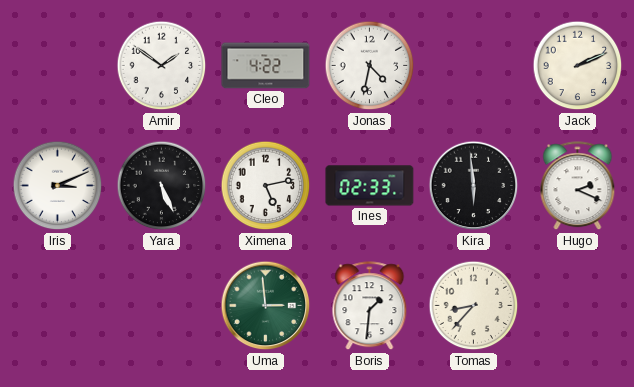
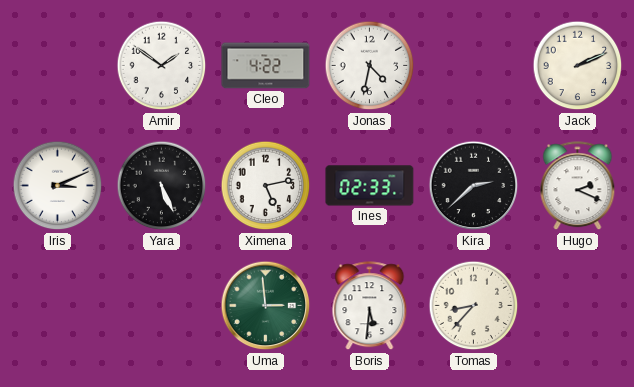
Kira: 5:59 -> 2:38 (474, 186)
Boris: 1:31 -> 5:31 (370, 306)
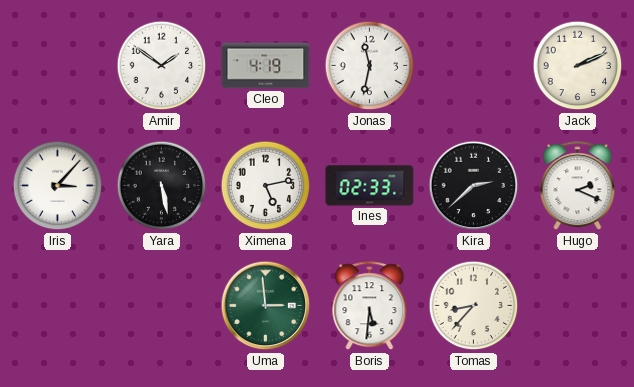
Cleo: 4:22 -> 4:19 (266, 66)
Jonas: 4:32 -> 11:32 (370, 66)
Iris: 3:11 -> 3:07 (58, 186)
Yara: 5:26 -> 5:28 (162, 186)
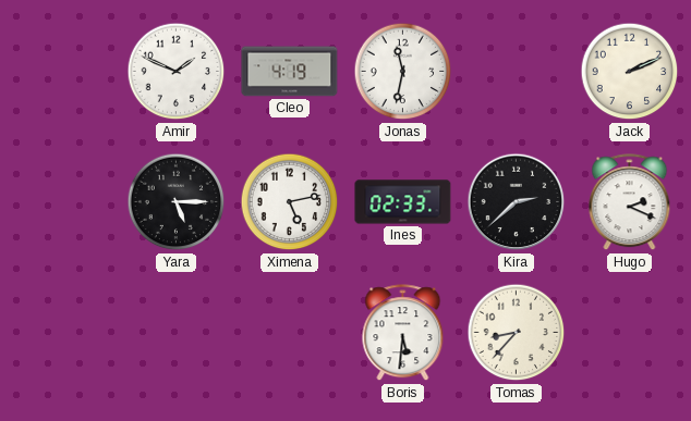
Amir: 1:51 -> 1:49 (177, 72)
Iris: 3:07 -> none (58, 186)
Yara: 5:28 -> 5:15 (177, 202)
Uma: 2:59 -> none (266, 306)
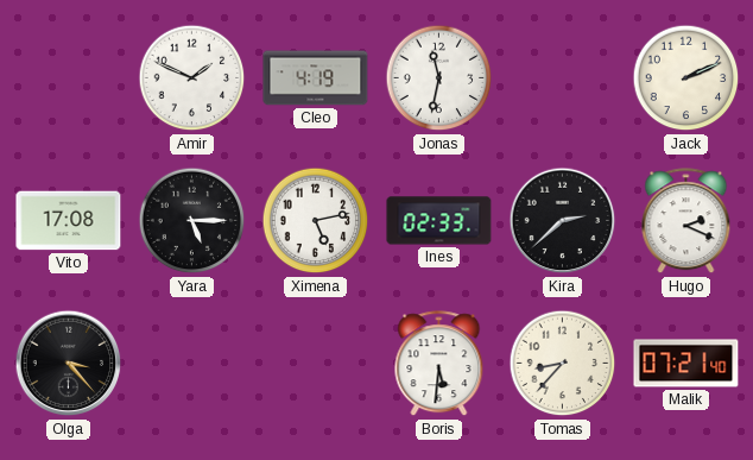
Vito: none -> 17:08 (69, 221)
Olga: none -> 3:23 (69, 364)
Malik: none -> 07:21 (686, 364)
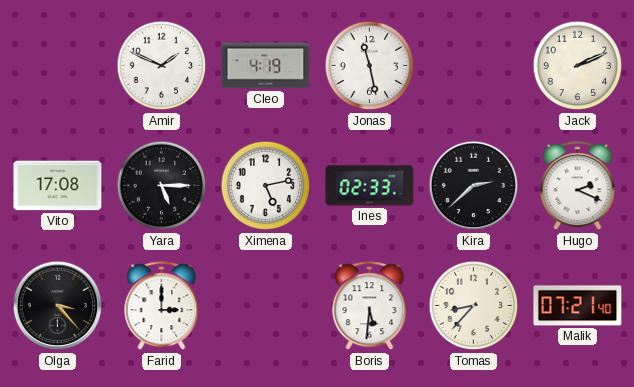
Jonas: 11:32 -> 11:28 (370, 66)
Farid: none -> 3:00 (162, 306)
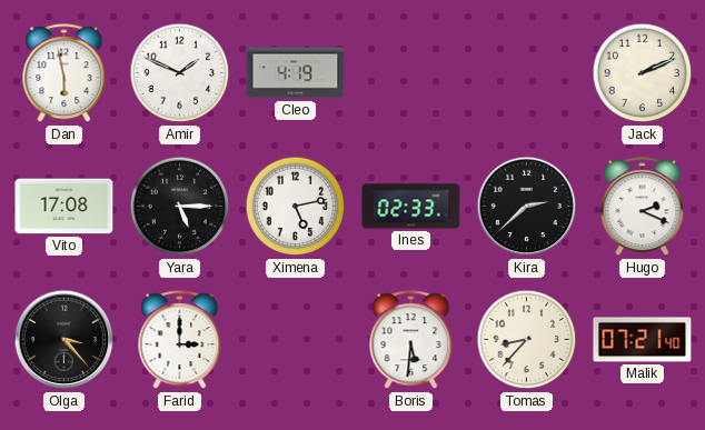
Dan: none -> 5:58 (64, 73)
Jonas: 11:28 -> none (370, 66)
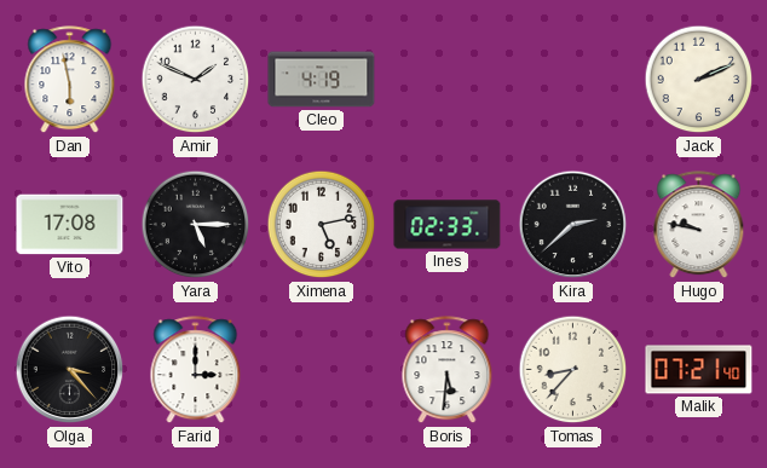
Hugo: 2:19 -> 9:47 (699, 225)
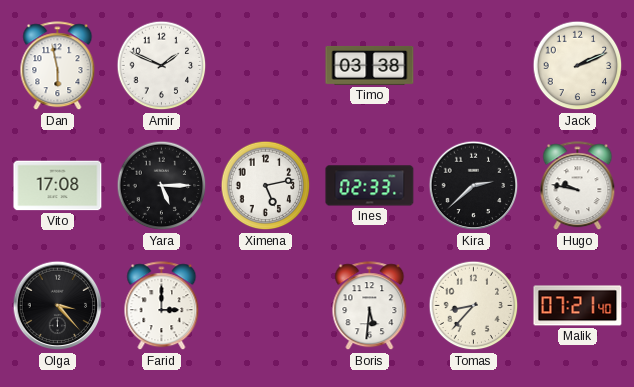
Cleo: 4:19 -> none (322, 80)
Timo: none -> 03:38 (370, 65)
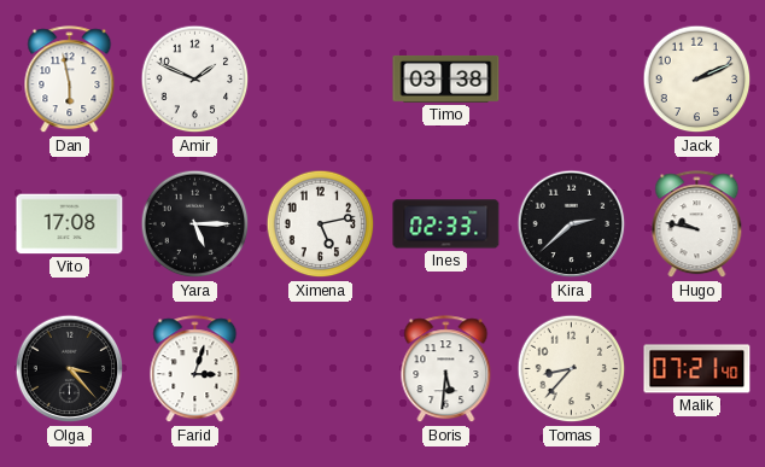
Farid: 3:00 -> 3:03 (195, 369)
